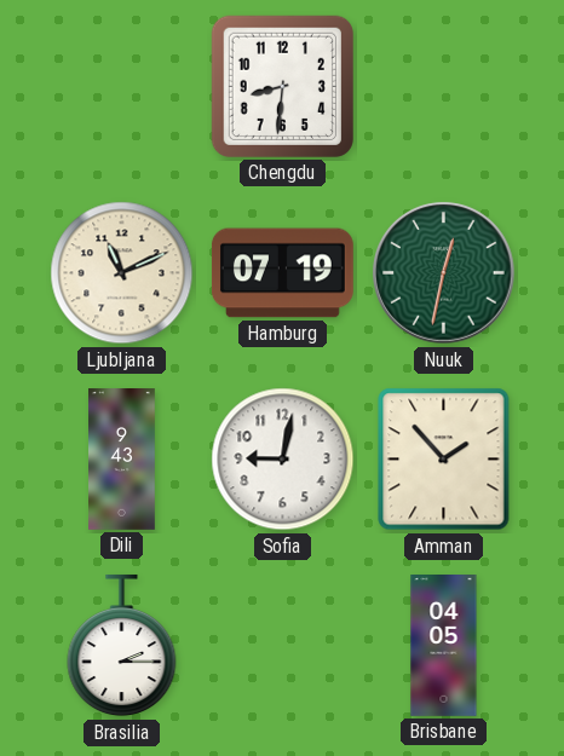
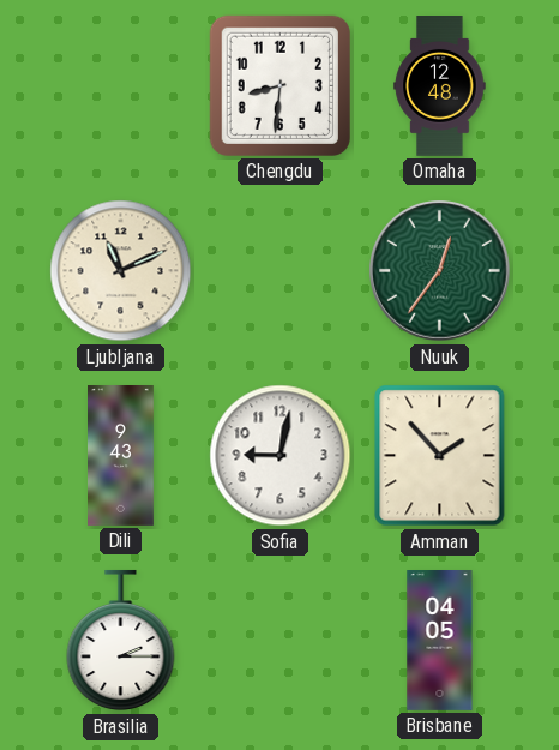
Omaha: none -> 12:48 (440, 86)
Hamburg: 07:19 -> none (283, 273)
Nuuk: 12:32 -> 12:36 (440, 271)
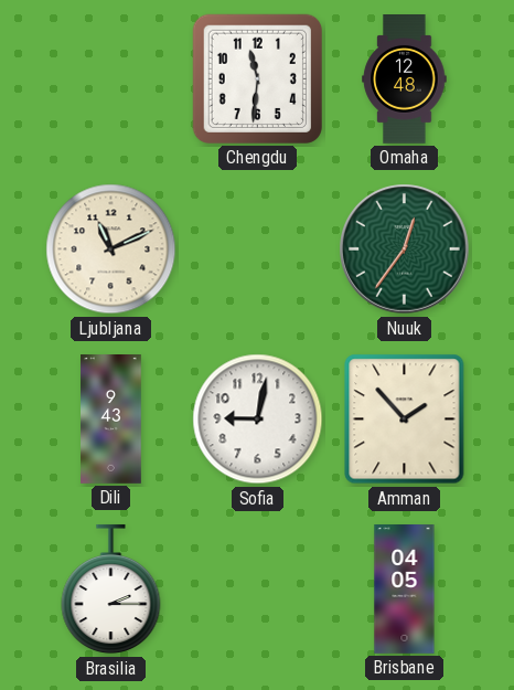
Chengdu: 8:31 -> 11:31 (257, 78)
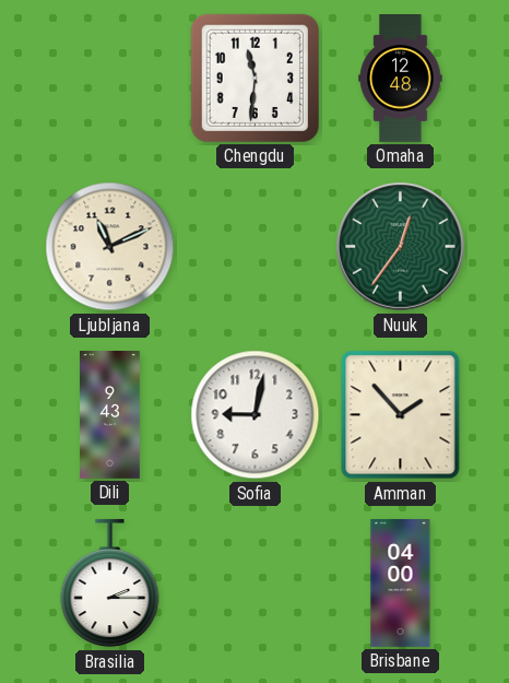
Brisbane: 04:05 -> 04:00 (401, 584)
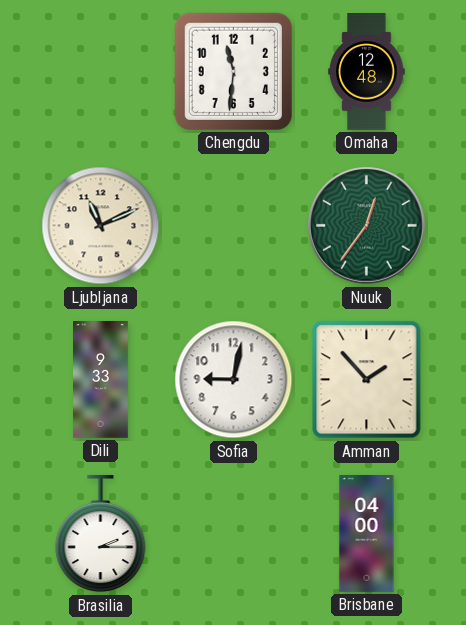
Dili: 9:43 -> 9:33 (101, 380)
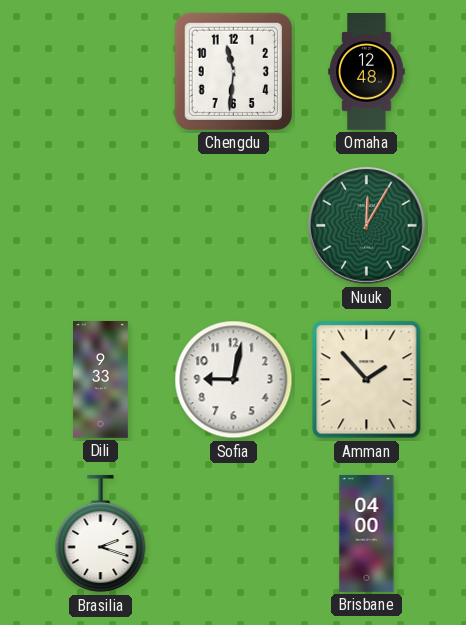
Ljubljana: 11:11 -> none (101, 226)
Nuuk: 12:36 -> 12:05 (367, 226)
Brasilia: 2:15 -> 2:18 (101, 534)
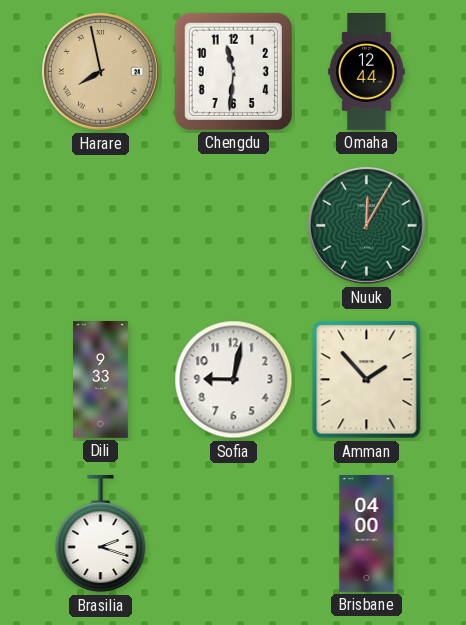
Harare: none -> 7:58 (101, 72)
Omaha: 12:48 -> 12:44 (367, 72)
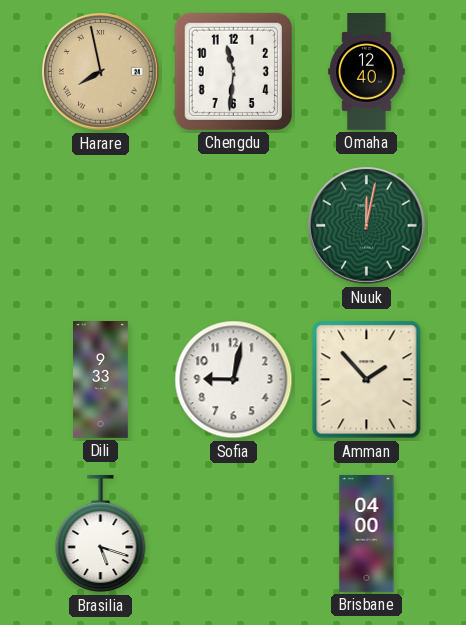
Omaha: 12:44 -> 12:40 (367, 72)
Nuuk: 12:05 -> 12:02 (367, 226)
Brasilia: 2:18 -> 5:18 (101, 534)
